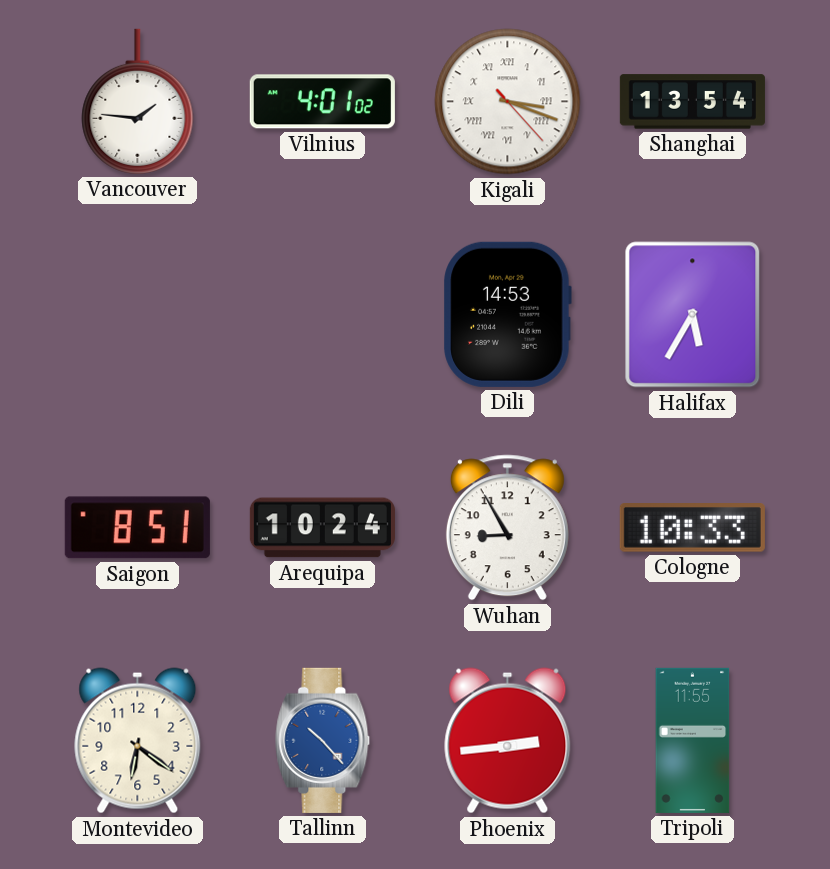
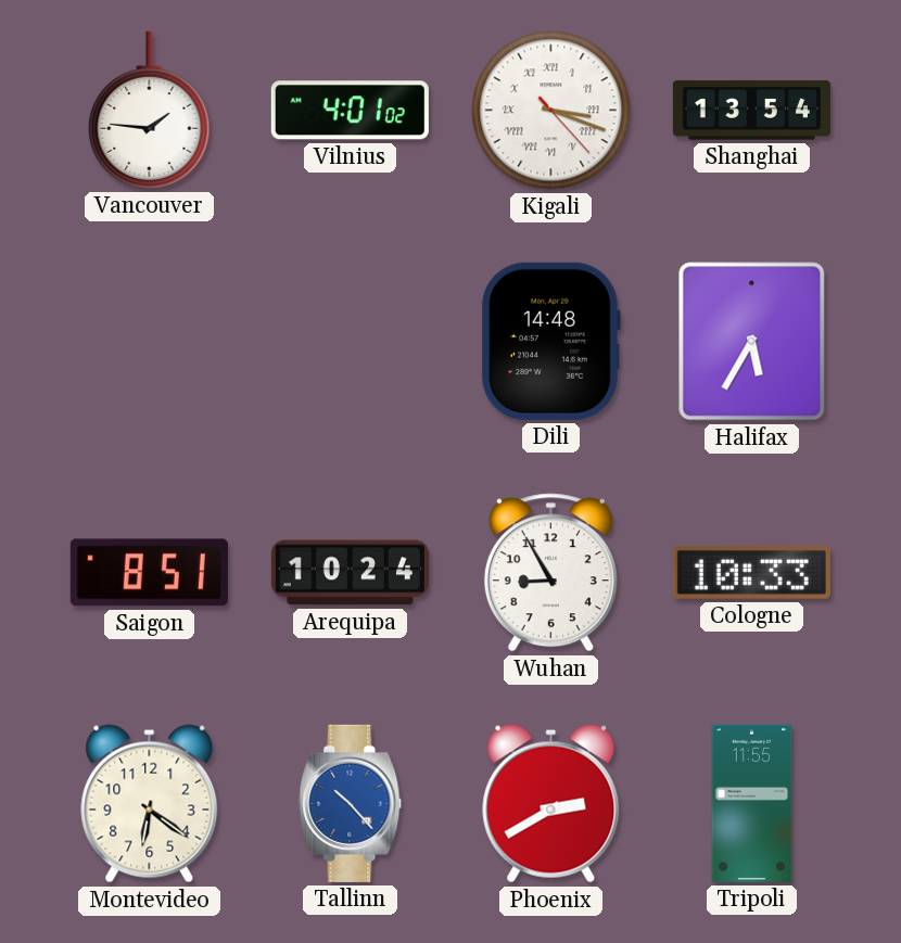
Dili: 14:53 -> 14:48 (550, 341)
Phoenix: 2:44 -> 2:40 (551, 804)
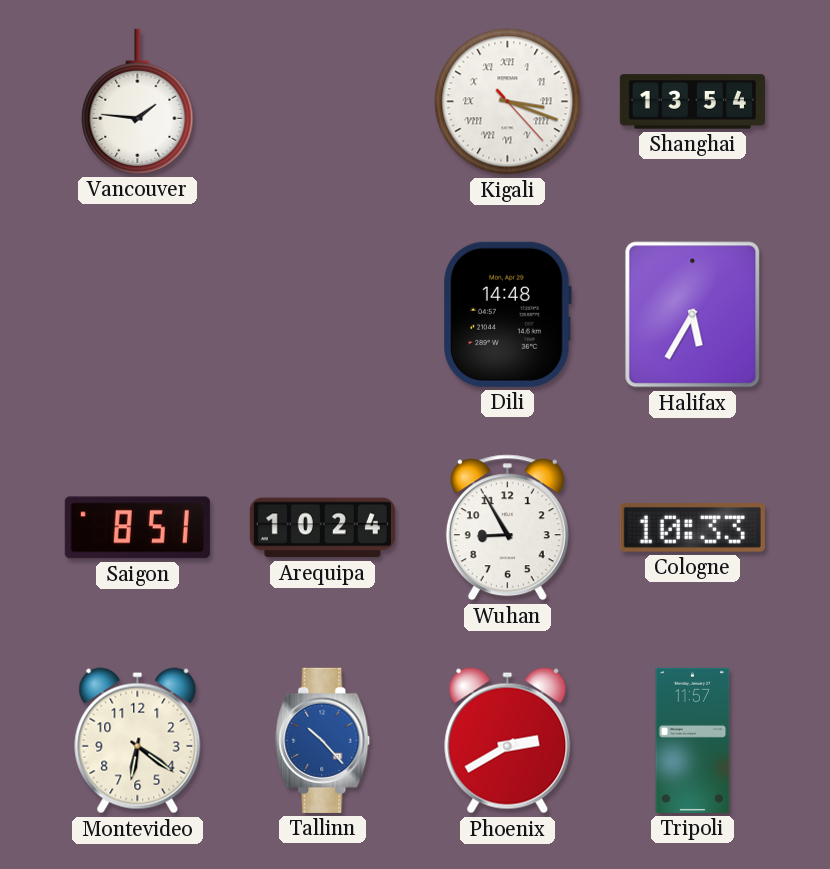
Vilnius: 4:01 -> none (350, 111)
Tripoli: 11:55 -> 11:57 (693, 740)
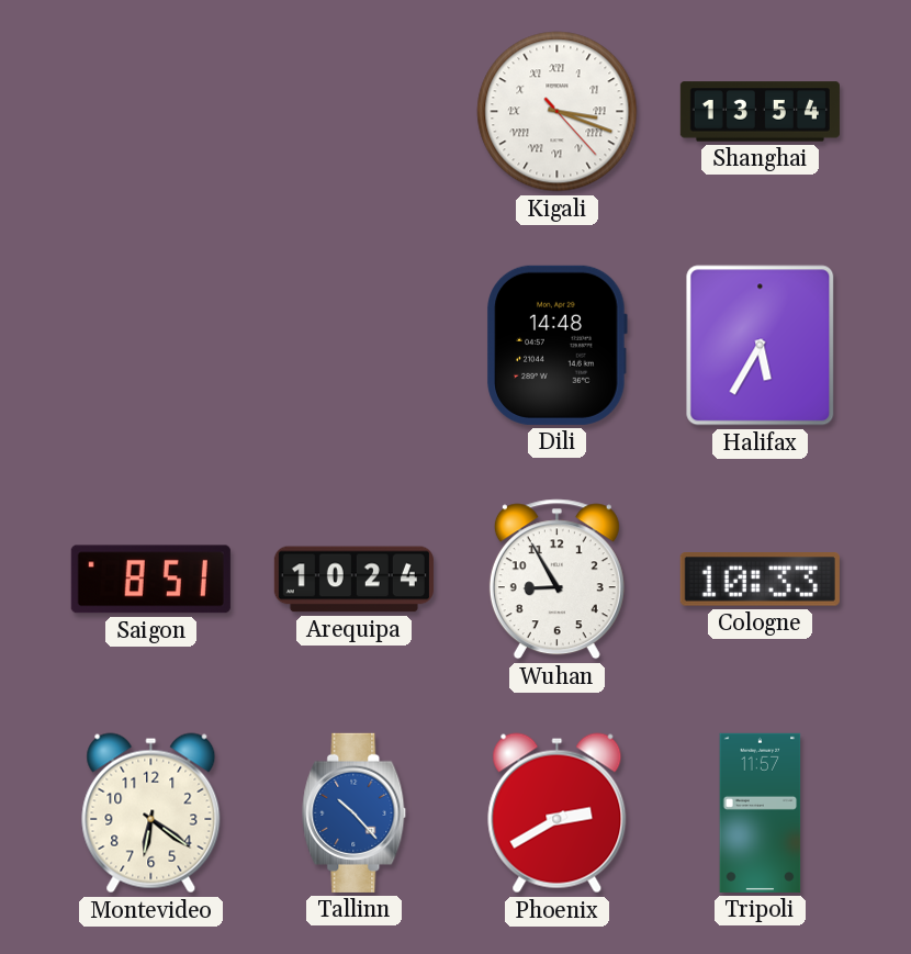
Vancouver: 1:46 -> none (138, 101)
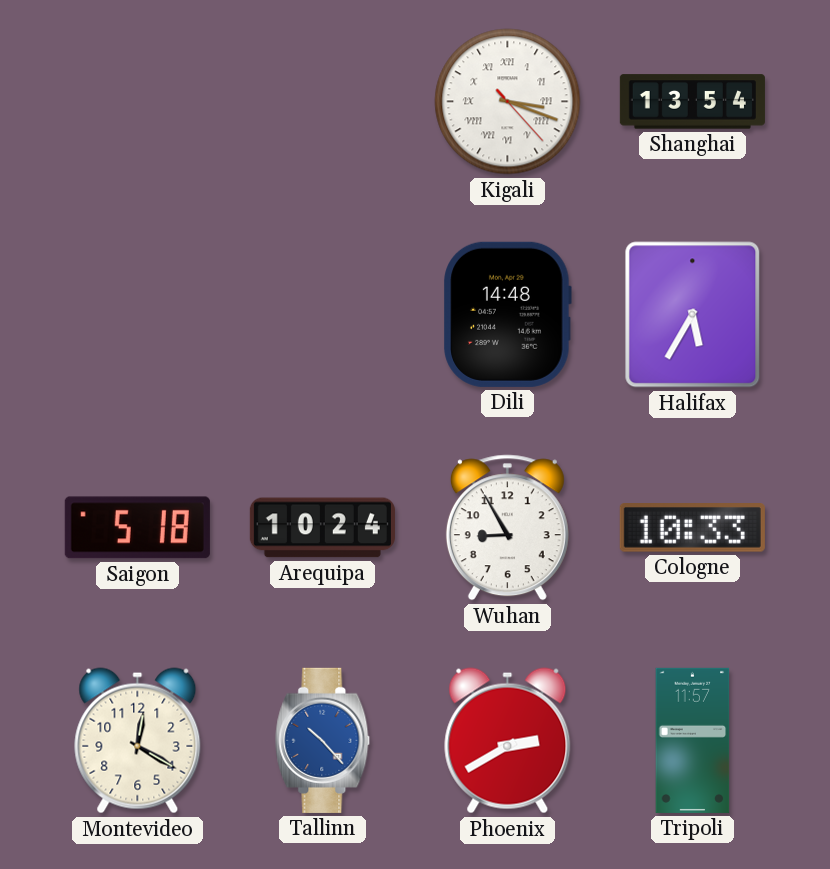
Saigon: 8:51 -> 5:18 (137, 528)
Montevideo: 6:21 -> 12:20 (138, 741)
